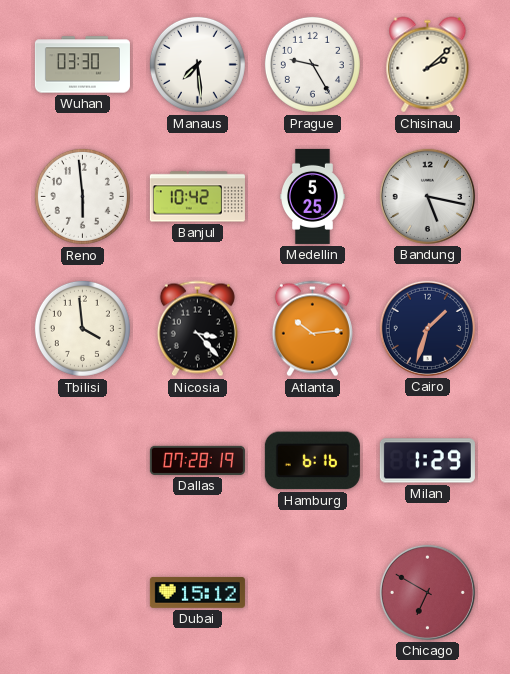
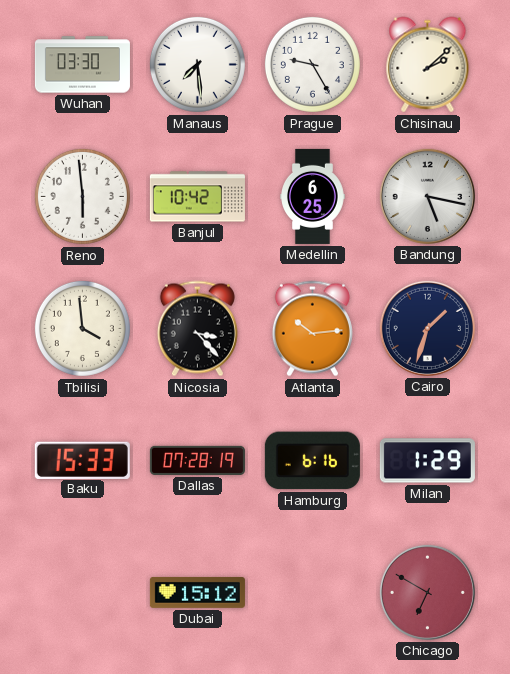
Medellin: 5:25 -> 6:25 (313, 196)
Baku: none -> 15:33 (82, 460)
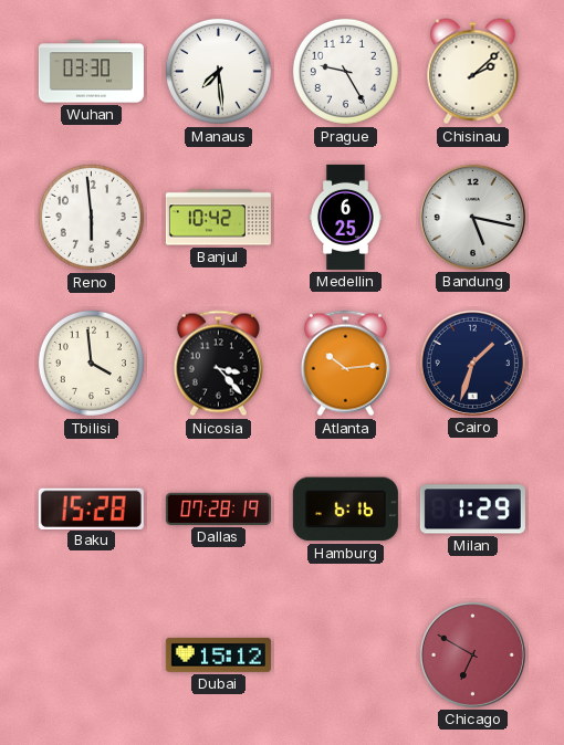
Baku: 15:33 -> 15:28 (91, 508)
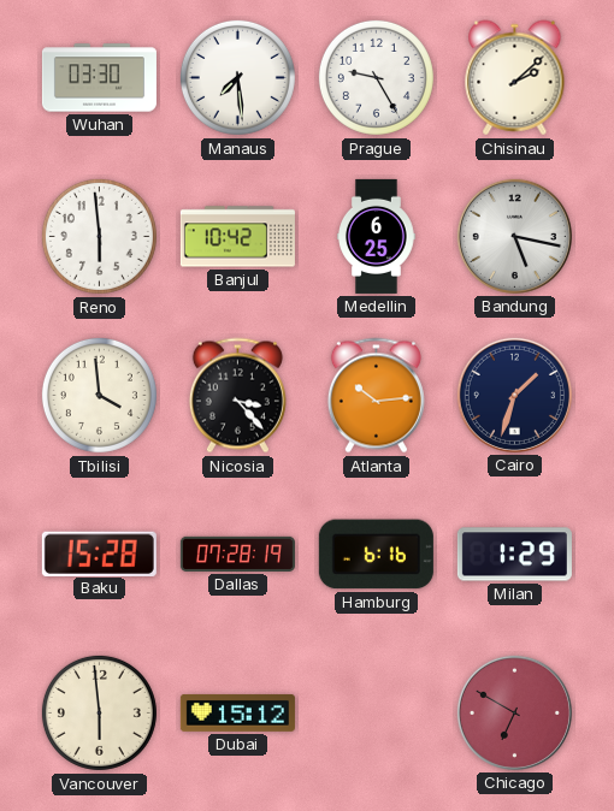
Vancouver: none -> 5:59 (99, 712)
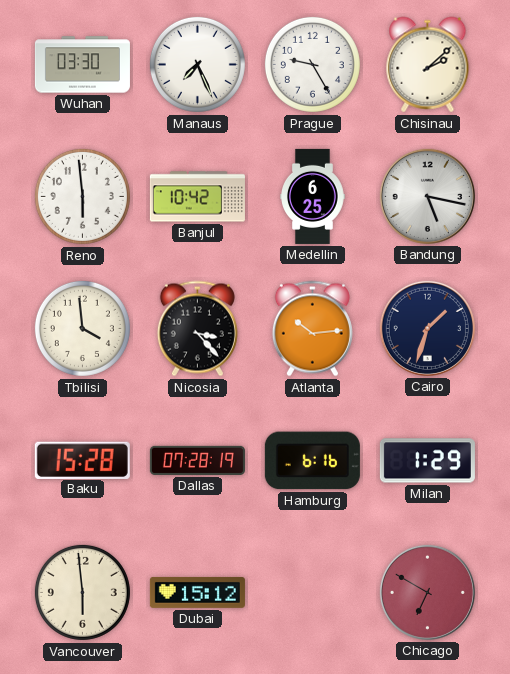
Manaus: 7:29 -> 7:26 (197, 64)
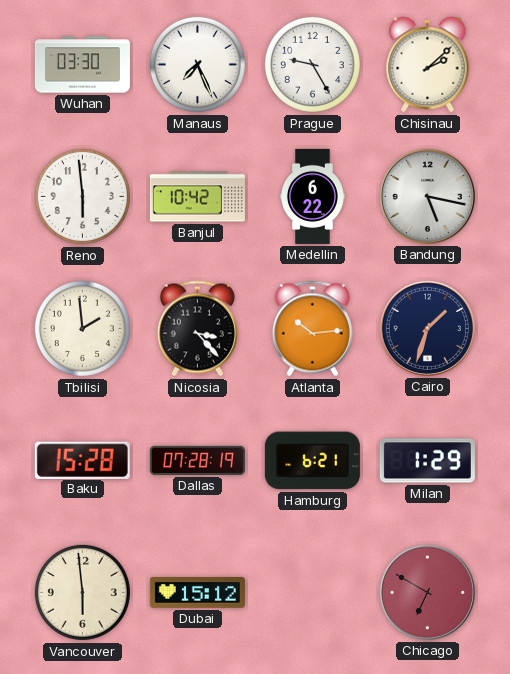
Medellin: 6:25 -> 6:22 (313, 196)
Tbilisi: 3:59 -> 1:59 (82, 328)
Hamburg: 6:16 -> 6:21 (312, 461)
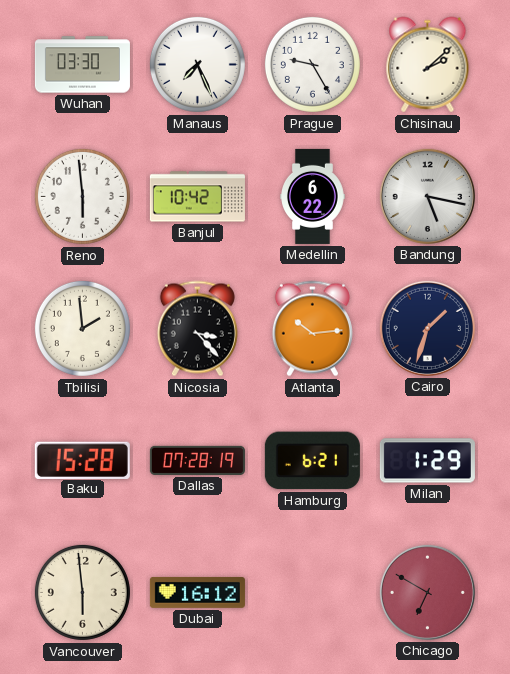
Dubai: 15:12 -> 16:12 (197, 593)
